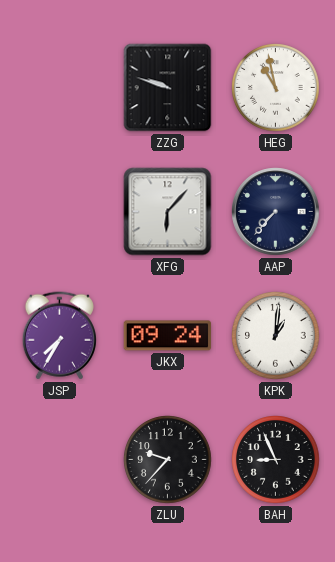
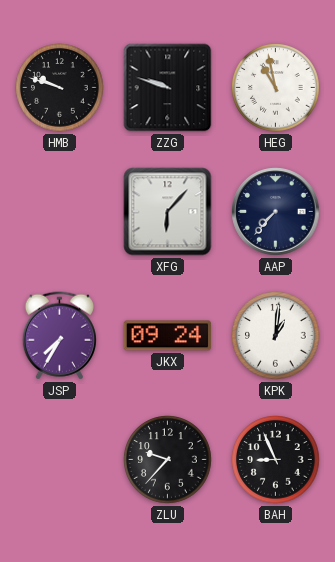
HMB: none -> 9:48 (60, 88)
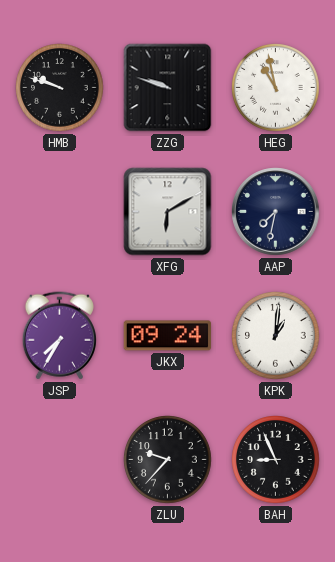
XFG: 6:07 -> 6:10 (168, 212)
AAP: 7:37 -> 7:32 (276, 212)
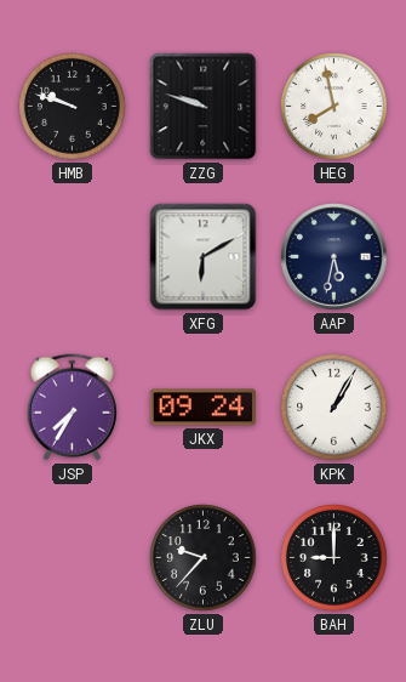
HEG: 10:58 -> 7:58 (334, 107)
AAP: 7:32 -> 5:32 (334, 257)
KPK: 1:01 -> 1:05 (334, 408)
BAH: 8:56 -> 9:00 (334, 558)
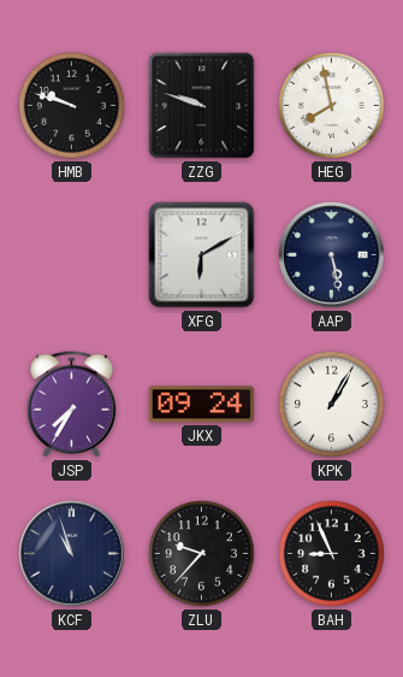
AAP: 5:32 -> 5:28 (332, 255)
KCF: none -> 10:57 (72, 554)
BAH: 9:00 -> 8:56 (332, 554)
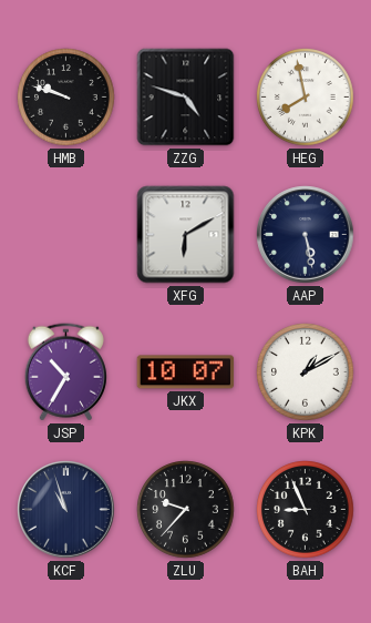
ZZG: 9:48 -> 4:48 (186, 98)
JSP: 7:35 -> 10:35 (65, 372)
JKX: 09:24 -> 10:07 (186, 372)
KPK: 1:05 -> 1:10 (306, 372)
